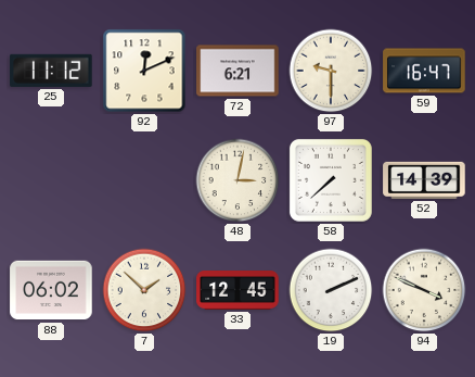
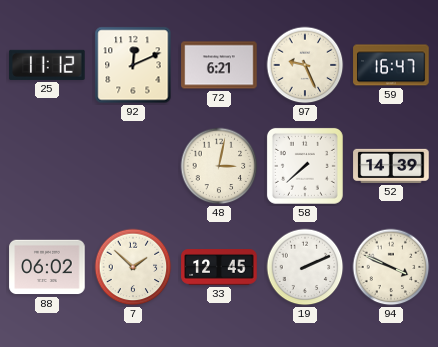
97: 9:30 -> 9:26 (305, 65)
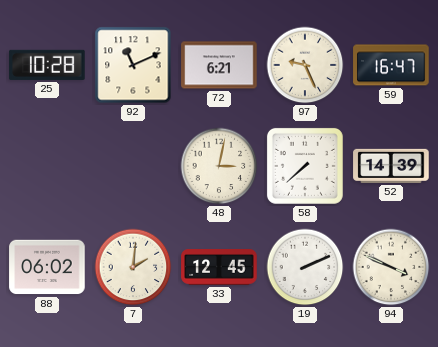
25: 11:12 -> 10:28 (47, 65)
92: 12:11 -> 11:11 (133, 65)
7: 1:52 -> 2:01 (133, 267)
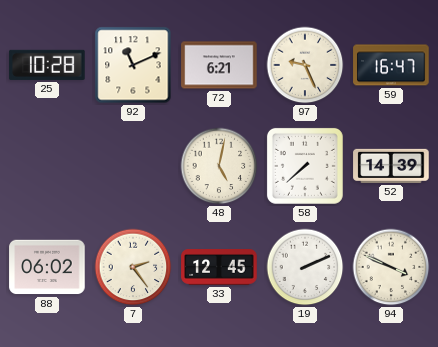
48: 3:02 -> 5:02 (219, 166)
7: 2:01 -> 2:24 (133, 267)
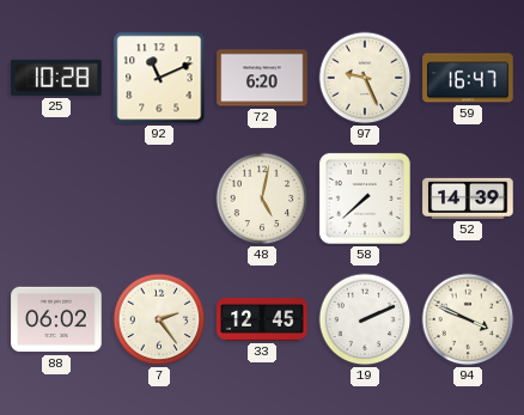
72: 6:21 -> 6:20 (262, 78)
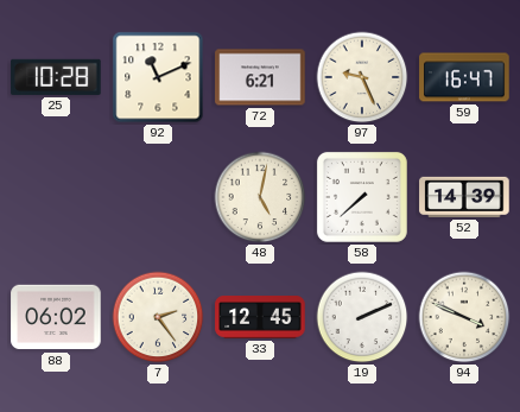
72: 6:20 -> 6:21 (260, 77)
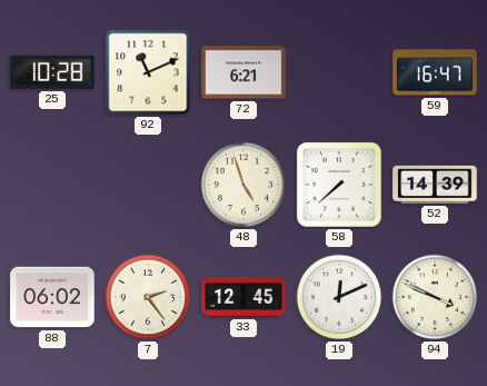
97: 9:26 -> none (362, 77)
48: 5:02 -> 4:57 (244, 185)
19: 2:11 -> 12:11 (339, 297)
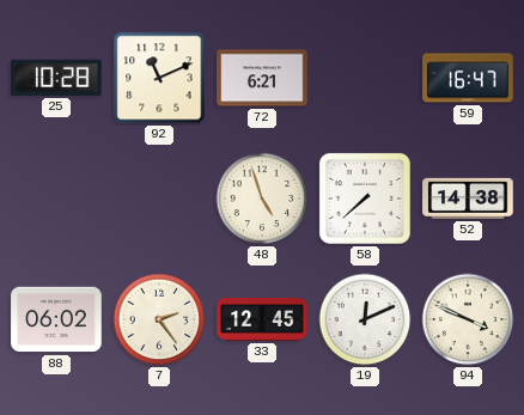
52: 14:39 -> 14:38 (468, 199)
